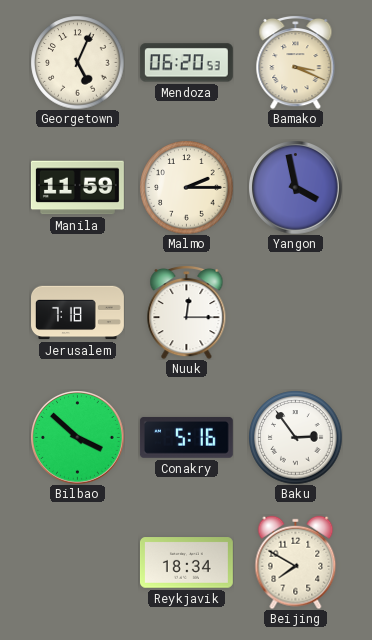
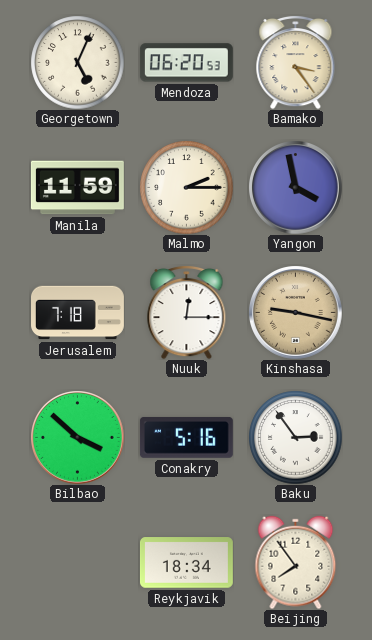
Bamako: 3:19 -> 3:24 (296, 62)
Kinshasa: none -> 9:17 (295, 312)
Beijing: 7:50 -> 7:54 (296, 562)
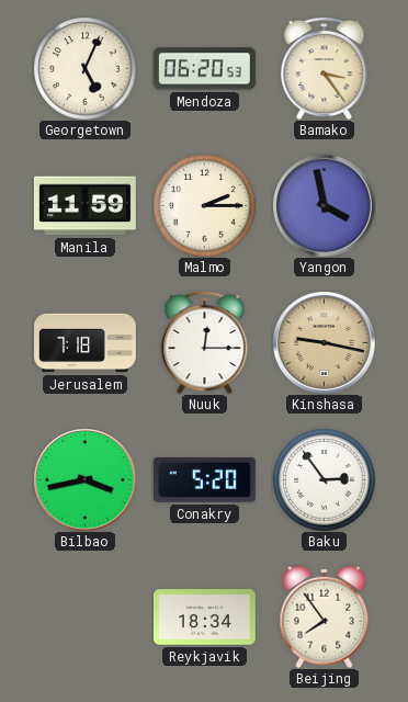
Bilbao: 3:52 -> 3:43 (84, 479)
Conakry: 5:16 -> 5:20 (204, 480)
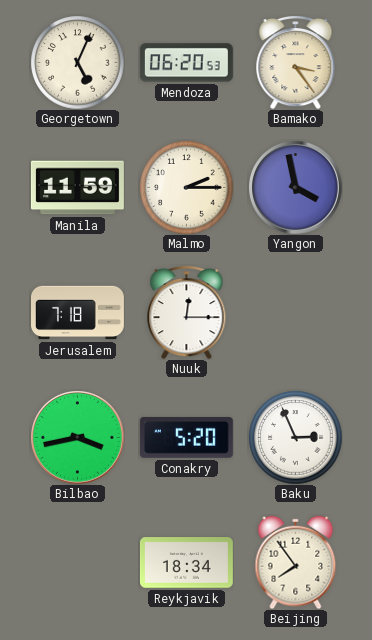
Kinshasa: 9:17 -> none (324, 342)
Baku: 2:54 -> 2:56 (295, 437)
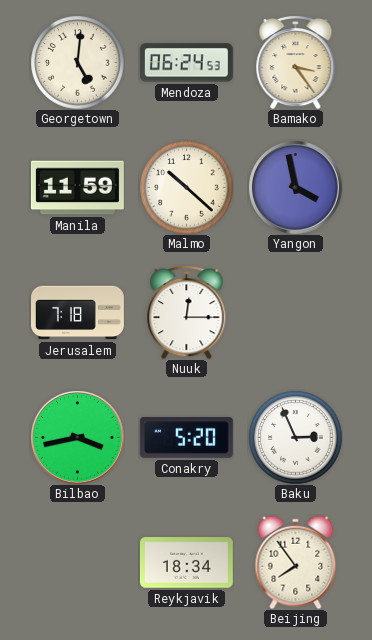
Georgetown: 5:04 -> 5:01 (77, 62)
Mendoza: 06:20 -> 06:24 (186, 63)
Malmo: 2:15 -> 10:22 (186, 187)
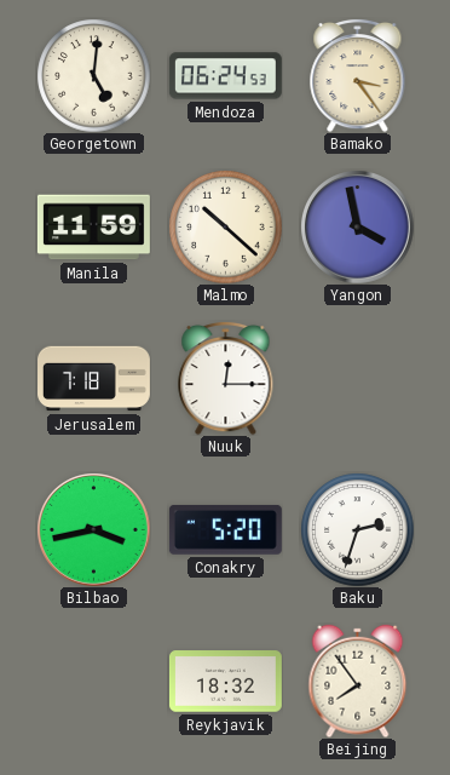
Baku: 2:56 -> 2:33 (357, 529)
Reykjavik: 18:34 -> 18:32 (225, 682)
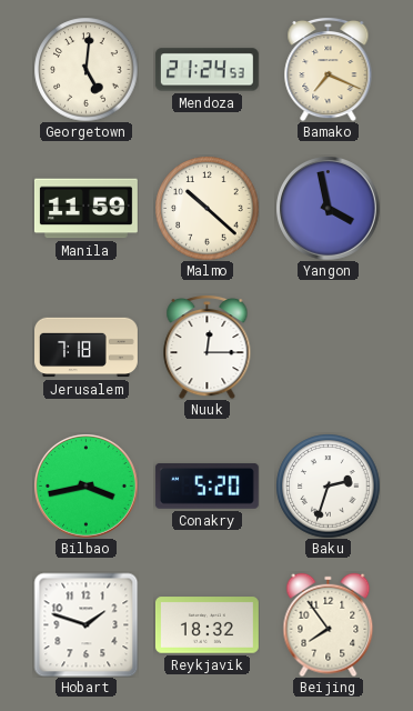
Mendoza: 06:24 -> 21:24 (206, 70)
Bamako: 3:24 -> 7:19 (329, 69)
Hobart: none -> 1:48 (85, 624)
